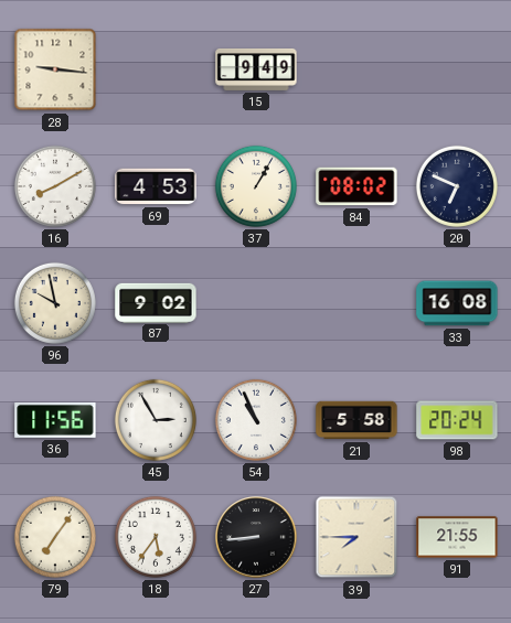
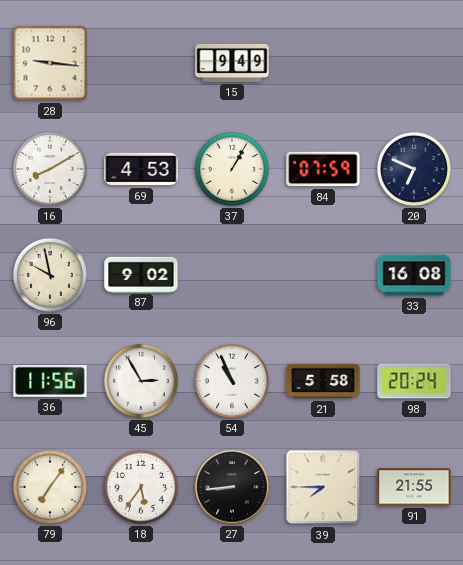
84: 08:02 -> 07:59 (323, 169)
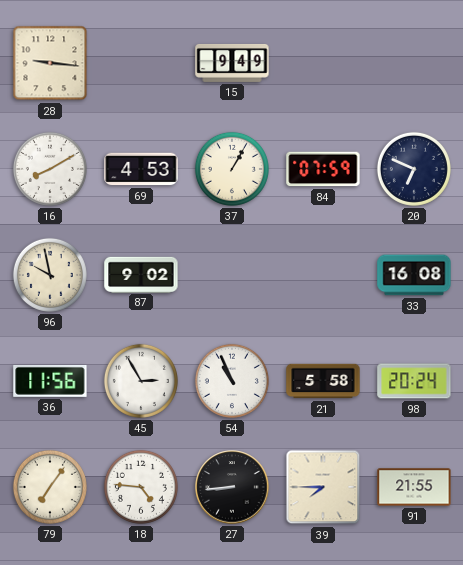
18: 5:36 -> 4:46 (141, 487)
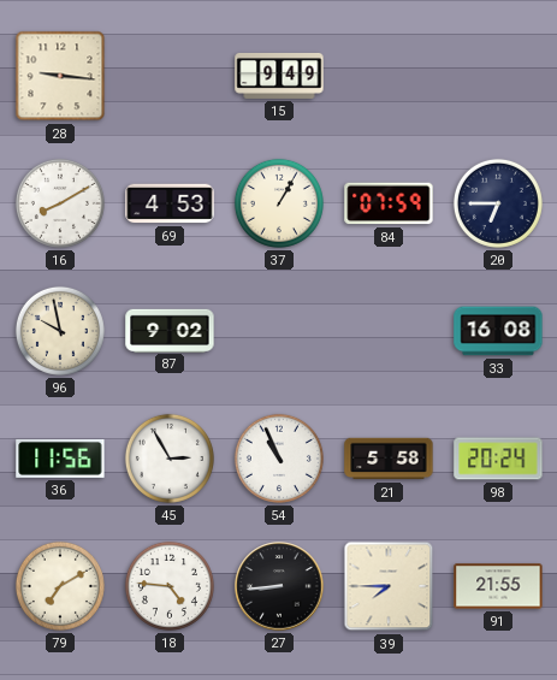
20: 6:49 -> 6:45 (498, 203)
79: 7:06 -> 7:10 (60, 586)
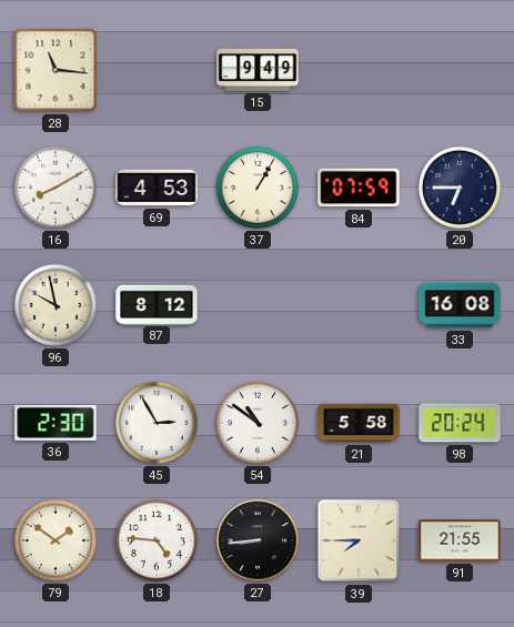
28: 9:16 -> 11:16 (56, 70)
87: 9:02 -> 8:12 (157, 304)
36: 11:56 -> 2:30 (56, 423)
54: 10:56 -> 10:51 (258, 423)
79: 7:10 -> 1:51 (56, 540)
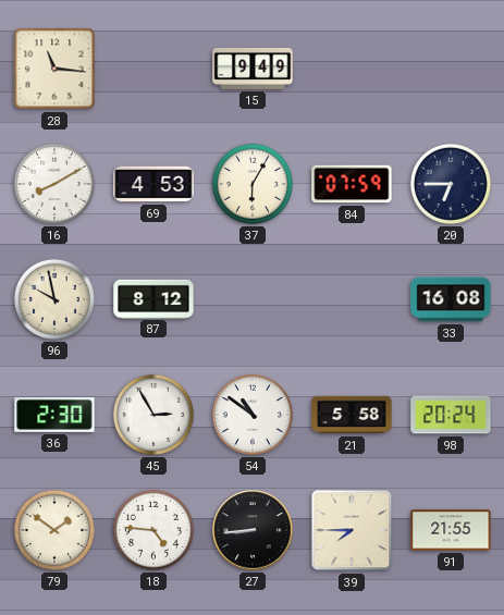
37: 1:05 -> 6:05 (253, 184)
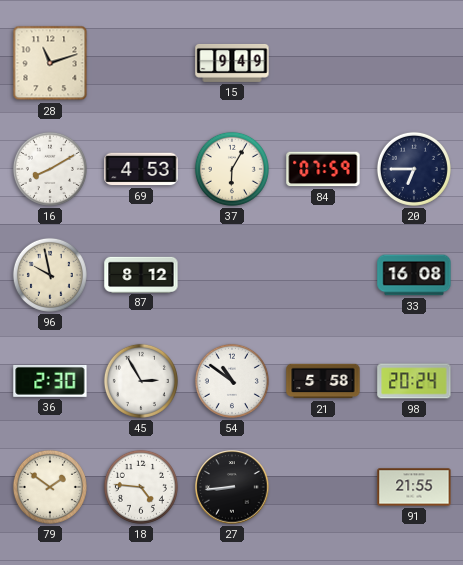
28: 11:16 -> 11:12 (50, 63)
39: 7:45 -> none (352, 530)
